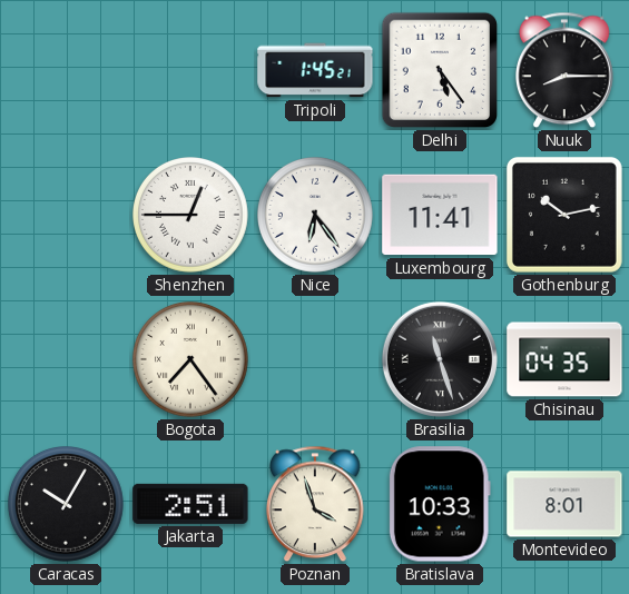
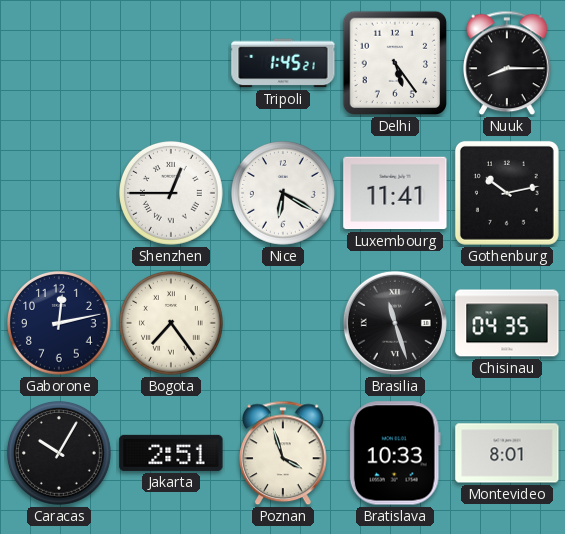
Nice: 6:24 -> 6:20 (284, 194)
Gaborone: none -> 12:13 (60, 324)
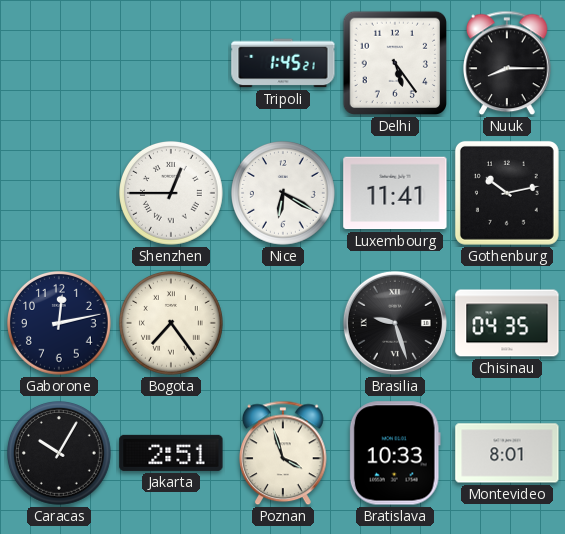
Brasilia: 11:27 -> 9:27 (395, 323)
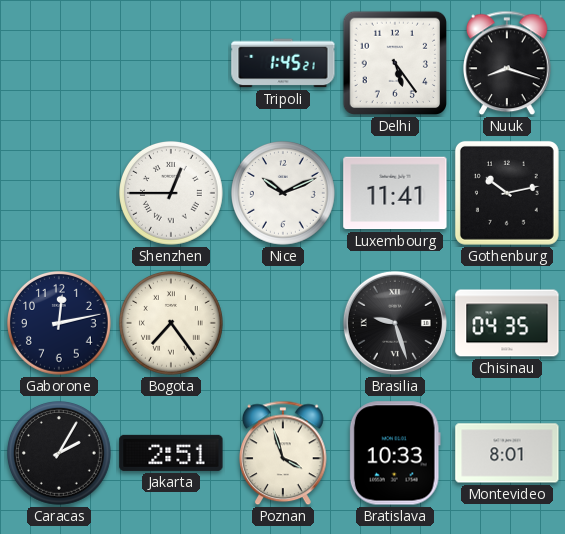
Nuuk: 8:15 -> 8:18 (508, 63)
Nice: 6:20 -> 10:11 (284, 194)
Caracas: 10:05 -> 2:05 (60, 454)
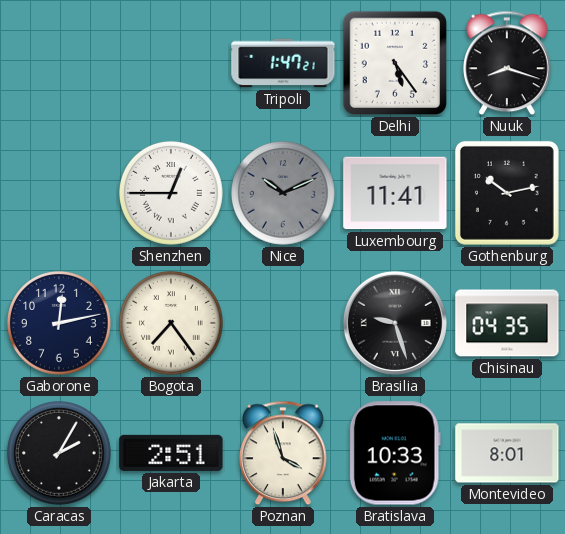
Tripoli: 1:45 -> 1:47 (283, 63)
Nice dial: white -> grey (284, 194)
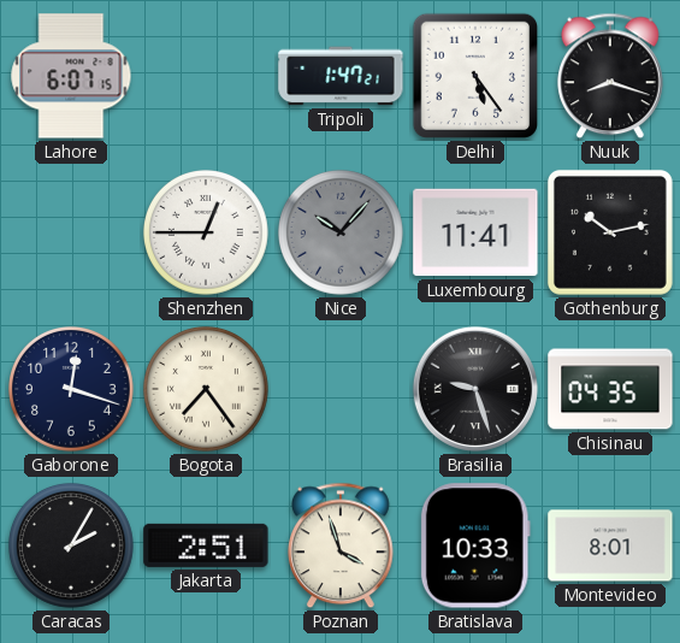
Lahore: none -> 6:07 (71, 76)
Nice: 10:11 -> 10:07 (342, 234)
Gaborone: 12:13 -> 12:18 (72, 390)
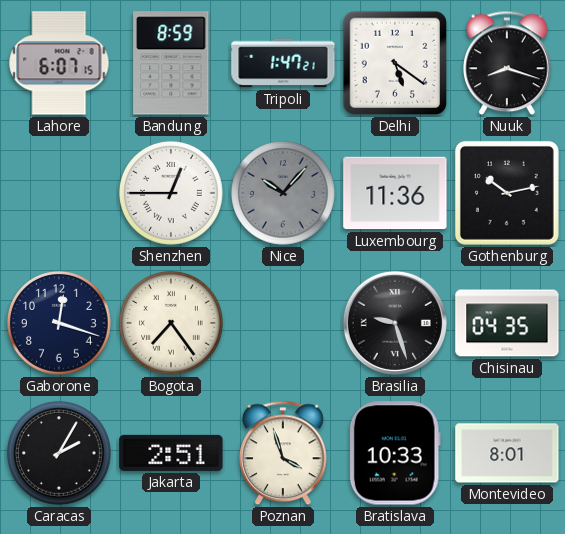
Bandung: none -> 8:59 (171, 63)
Delhi: 5:24 -> 5:21 (395, 63)
Luxembourg: 11:41 -> 11:36 (395, 193)
